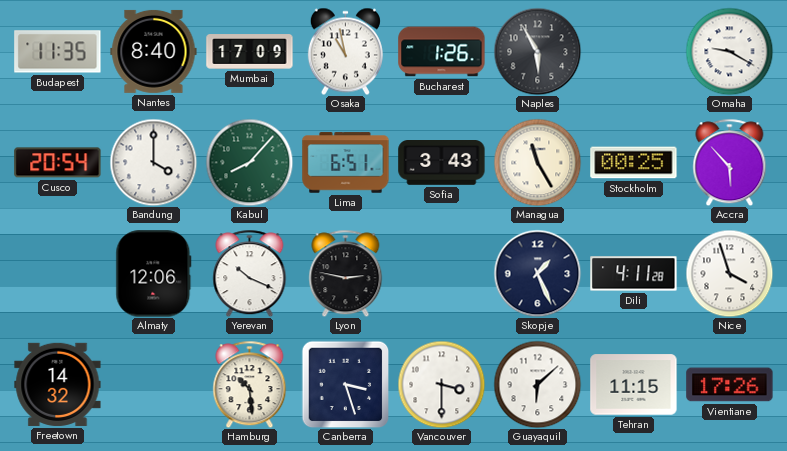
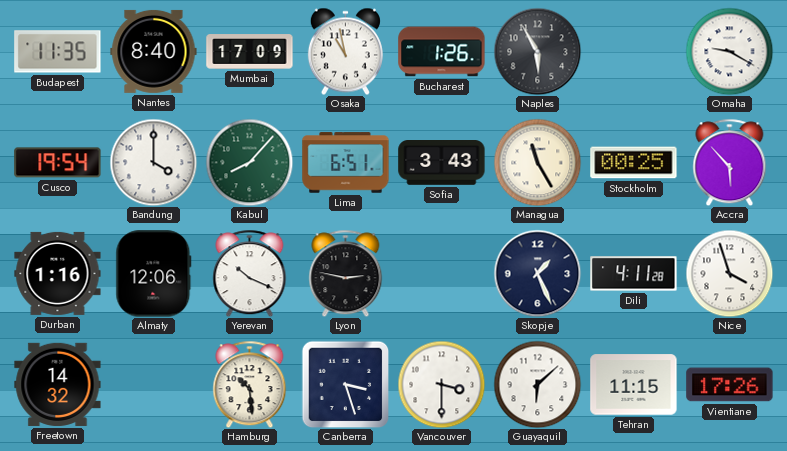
Cusco: 20:54 -> 19:54 (58, 163)
Durban: none -> 1:16 (58, 273)
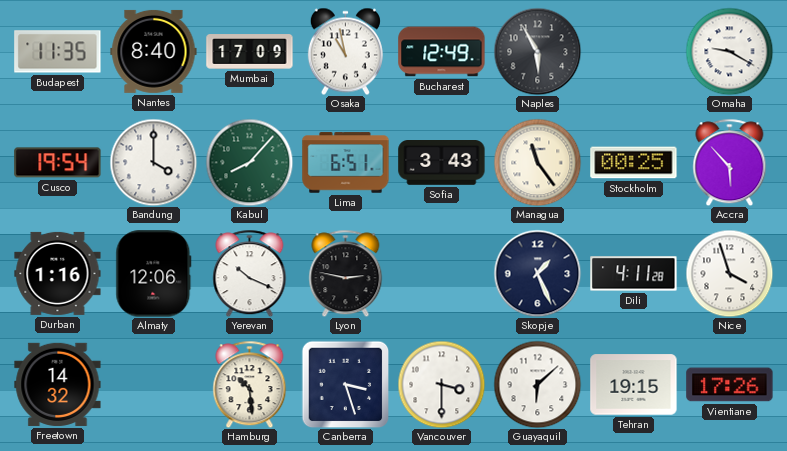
Bucharest: 1:26 -> 12:49 (442, 52)
Managua: 11:25 -> 11:24 (537, 162)
Tehran: 11:15 -> 19:15 (634, 385)
